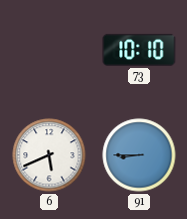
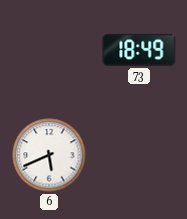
73: 10:10 -> 18:49 (139, 50)
91: 8:45 -> none (139, 155)
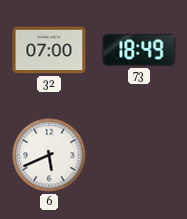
32: none -> 07:00 (49, 50)
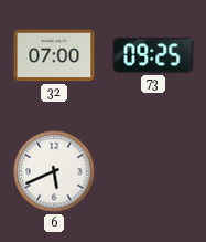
73: 18:49 -> 09:25 (153, 55)
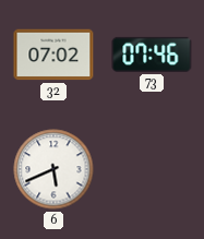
32: 07:00 -> 07:02 (53, 55)
73: 09:25 -> 07:46 (152, 55)
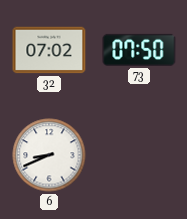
73: 07:46 -> 07:50 (139, 50)
6: 5:41 -> 8:41 (49, 155)
